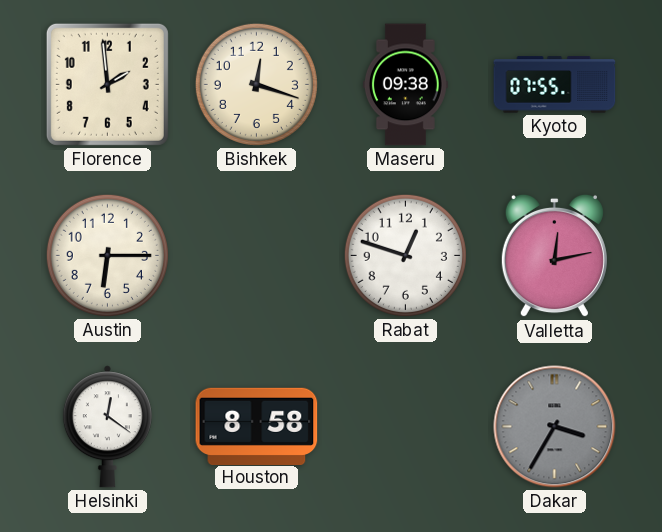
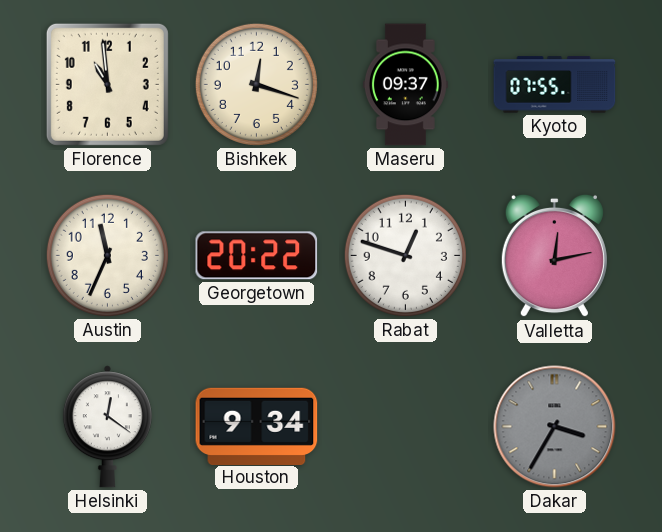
Florence: 1:59 -> 10:59 (107, 84)
Maseru: 09:38 -> 09:37 (405, 85)
Austin: 6:15 -> 11:34 (107, 255)
Georgetown: none -> 20:22 (257, 256)
Houston: 8:58 -> 9:34 (257, 426)
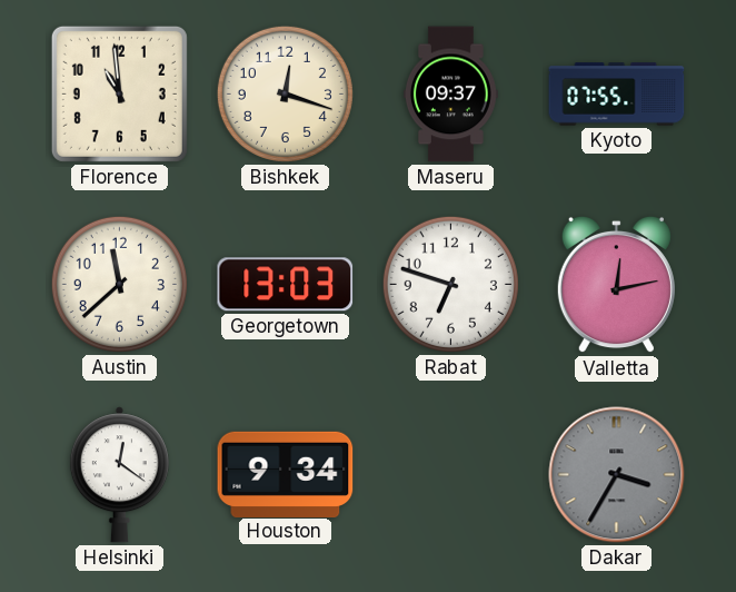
Austin: 11:34 -> 11:38 (119, 284)
Georgetown: 20:22 -> 13:03 (286, 285)
Rabat: 12:48 -> 6:48 (450, 284)
